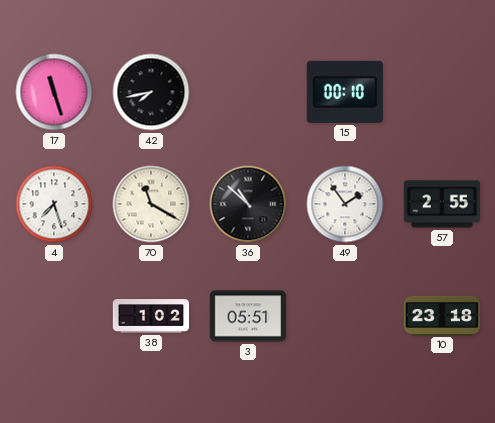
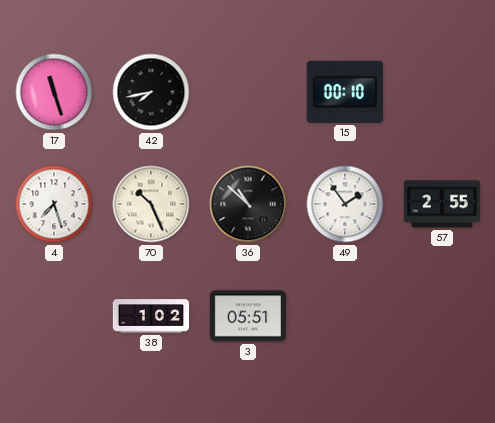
70: 11:20 -> 10:26 (151, 204)
10: 23:18 -> none (442, 315)
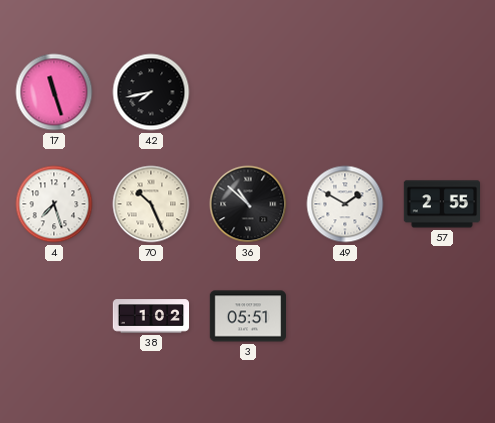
15: 00:10 -> none (345, 92)
49: 1:54 -> 1:50 (345, 204)
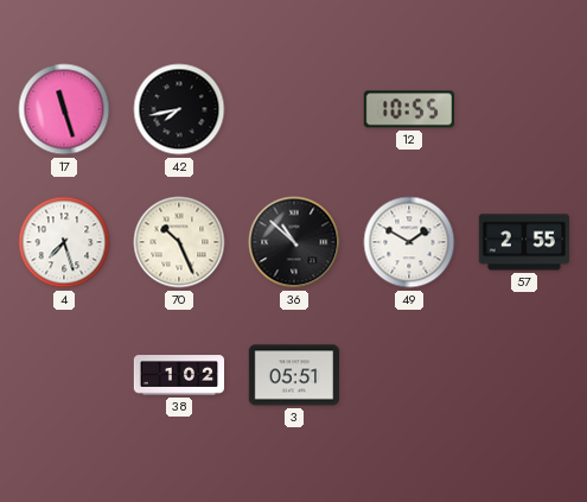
12: none -> 10:55 (408, 109)
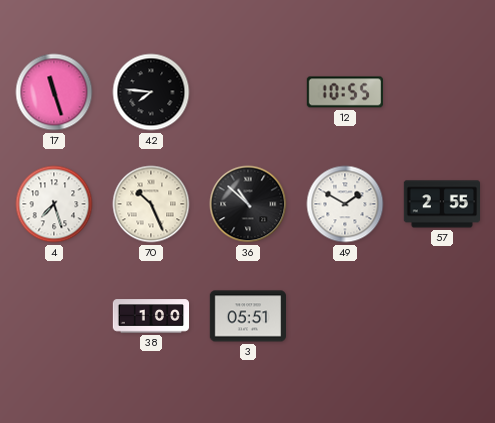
42: 7:43 -> 7:46 (151, 92)
38: 1:02 -> 1:00 (151, 316)
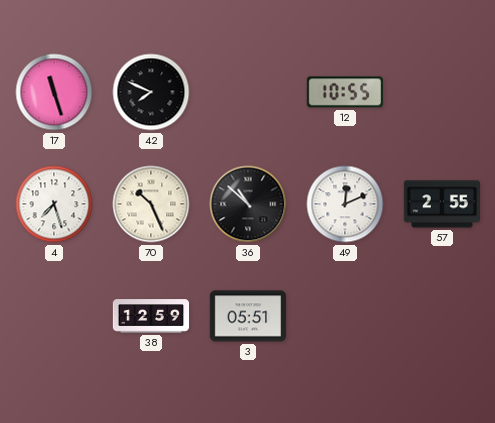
42: 7:46 -> 7:49 (151, 92)
49: 1:50 -> 12:11 (345, 204)
38: 1:00 -> 12:59 (151, 316)
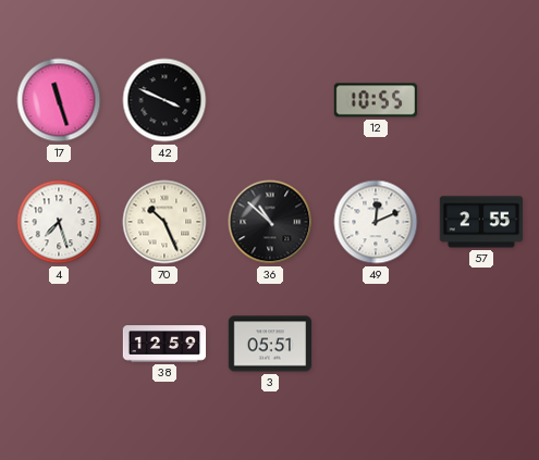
42: 7:49 -> 3:49 (164, 100)
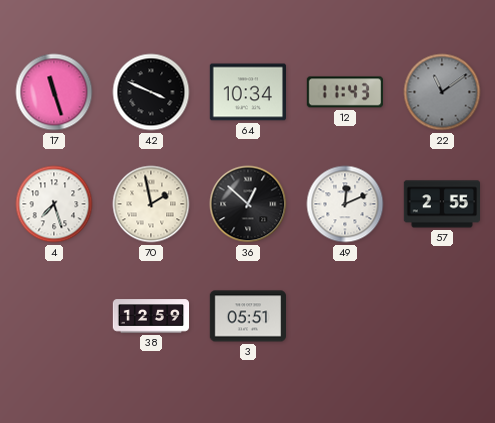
64: none -> 10:34 (247, 92)
12: 10:55 -> 11:43 (344, 92)
22: none -> 11:09 (442, 92)
70: 10:26 -> 1:58 (151, 204)
36: 10:52 -> 12:52 (248, 204)
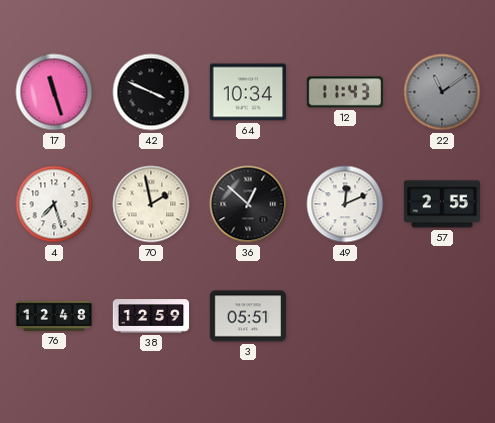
76: none -> 12:48 (54, 316)
